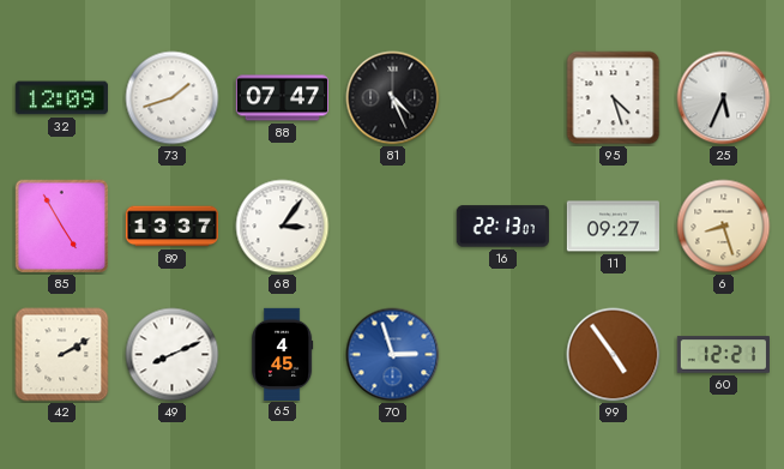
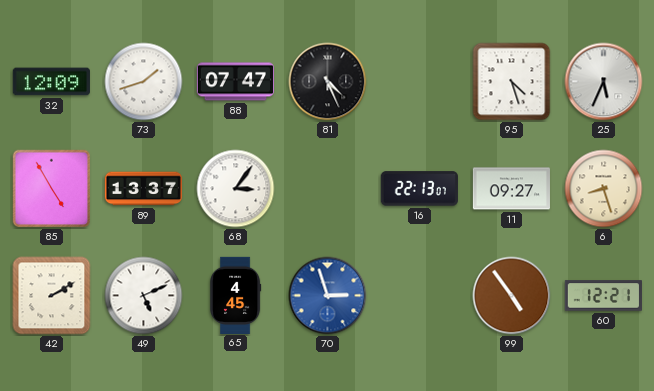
49: 8:11 -> 5:11 (144, 296)
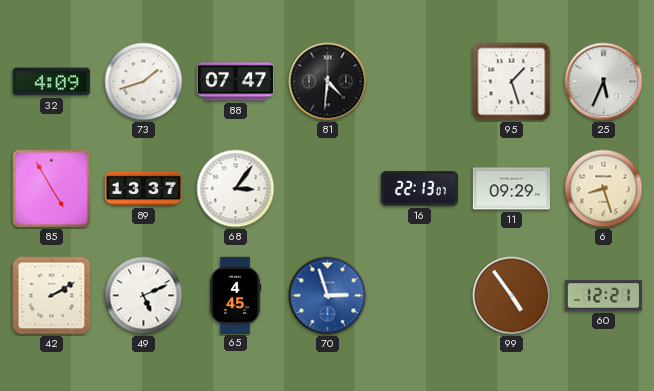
32: 12:09 -> 4:09 (51, 82)
81: 4:26 -> 4:31 (328, 82)
95: 4:27 -> 1:27 (512, 82)
11: 09:27 -> 09:29 (511, 189)
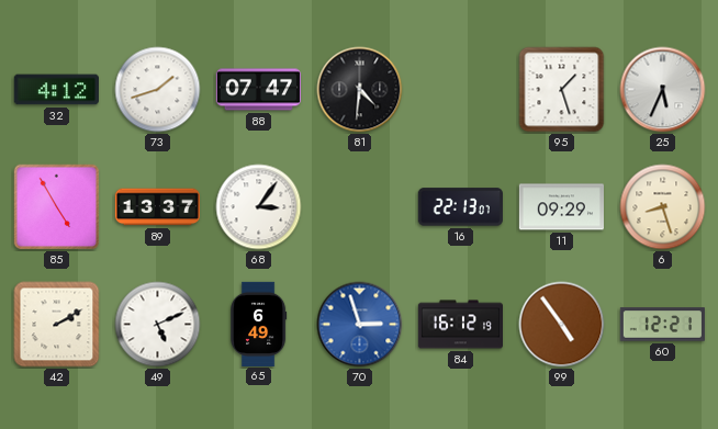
32: 4:09 -> 4:12 (56, 90)
65: 4:45 -> 6:49 (258, 324)
84: none -> 16:12 (460, 325)
